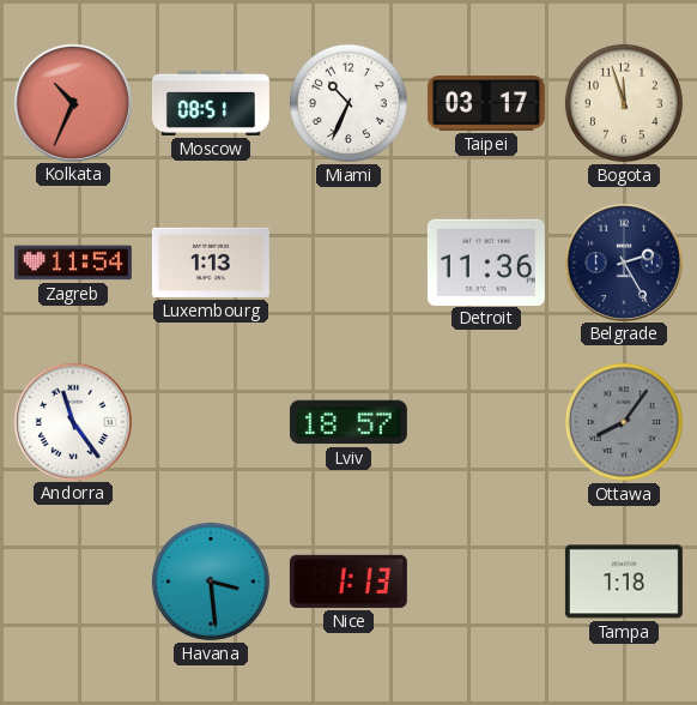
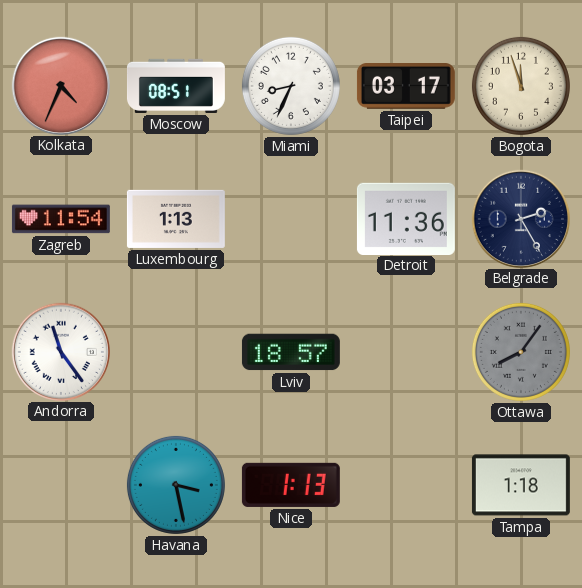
Kolkata: 10:34 -> 4:34 (60, 85)
Miami: 10:34 -> 8:34 (291, 86)
Havana: 3:29 -> 3:28 (176, 485)
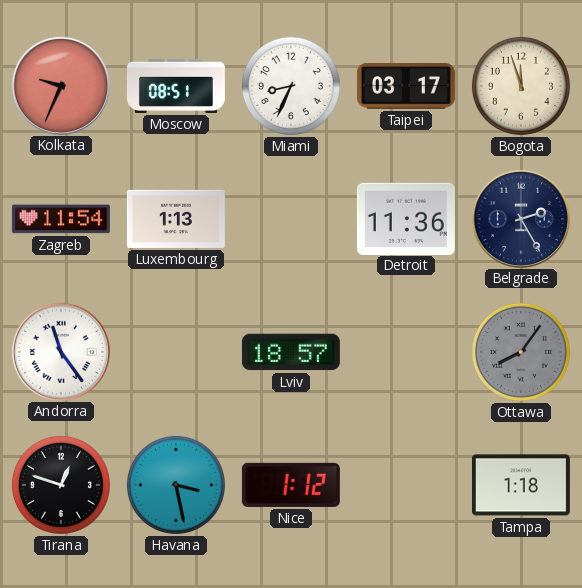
Kolkata: 4:34 -> 9:34 (60, 85)
Tirana: none -> 12:48 (61, 485)
Nice: 1:13 -> 1:12 (291, 485)
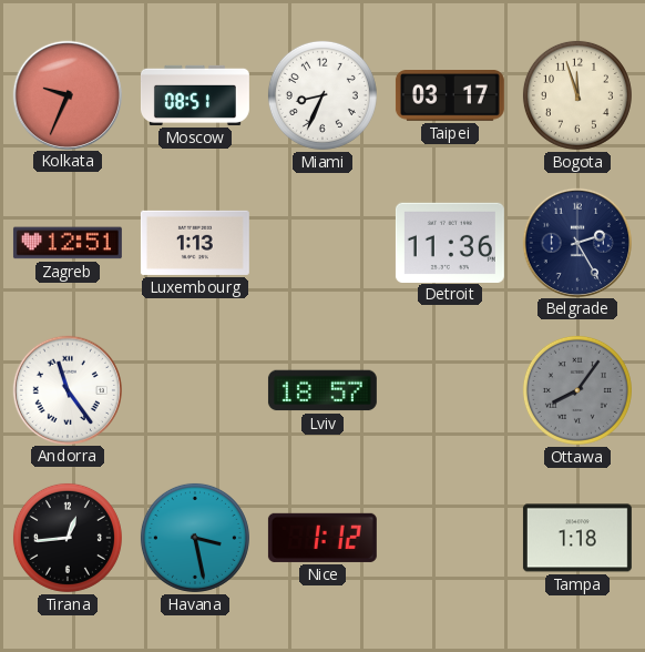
Zagreb: 11:54 -> 12:51 (68, 243)
Tirana: 12:48 -> 12:44 (68, 538)
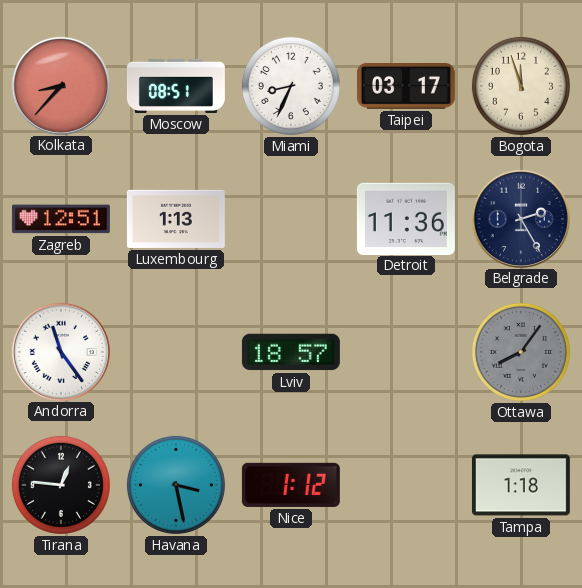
Kolkata: 9:34 -> 8:37 (60, 85)
Tirana: 12:44 -> 12:46 (61, 485)
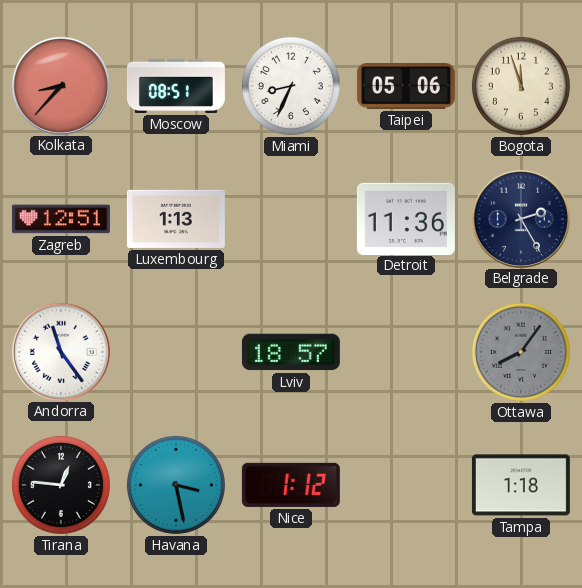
Taipei: 03:17 -> 05:06 (406, 87)
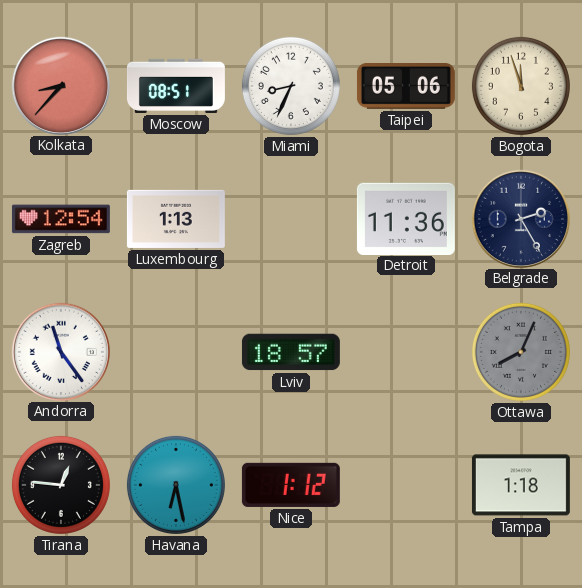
Zagreb: 12:51 -> 12:54 (61, 219)
Ottawa: 8:06 -> 8:04 (521, 352)
Havana: 3:28 -> 6:28 (176, 485)
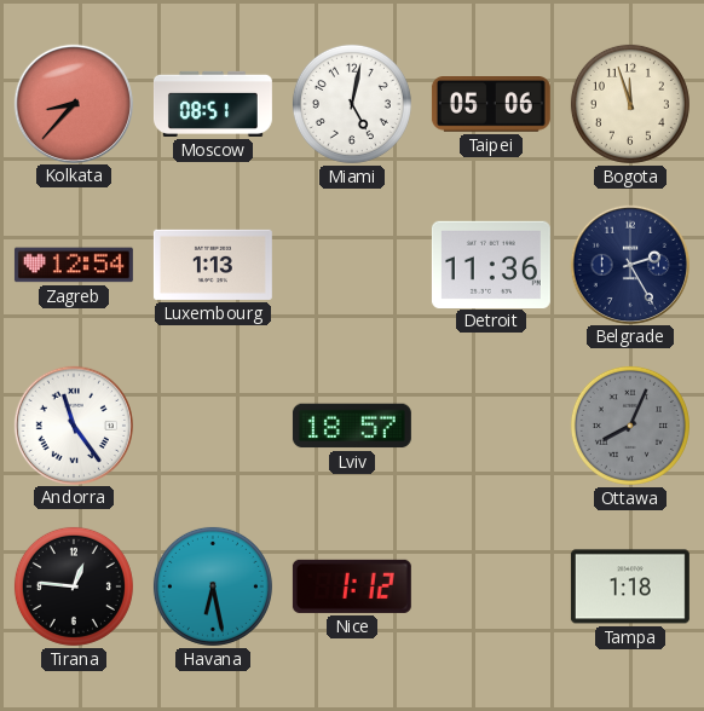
Miami: 8:34 -> 5:02 (352, 104)
